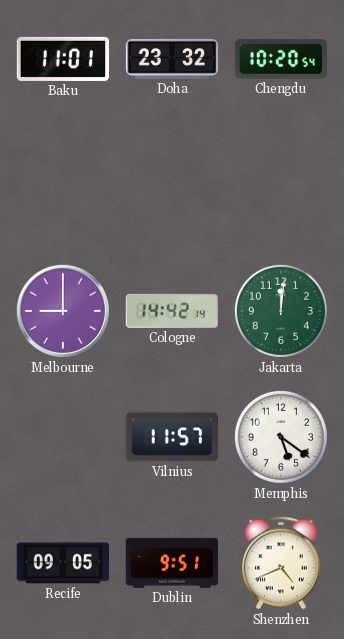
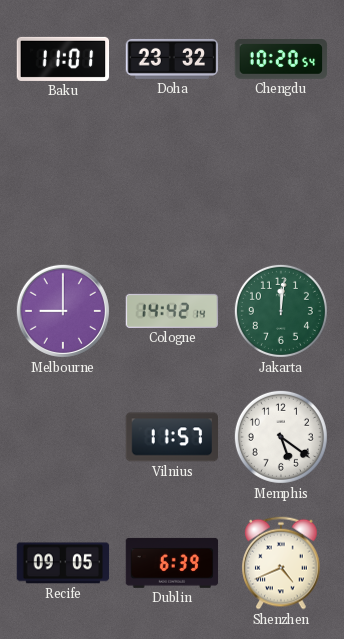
Dublin: 9:51 -> 6:39 (172, 563)
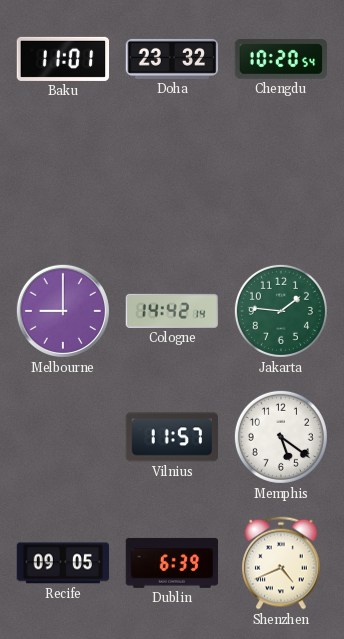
Jakarta: 12:01 -> 1:46 (281, 311)
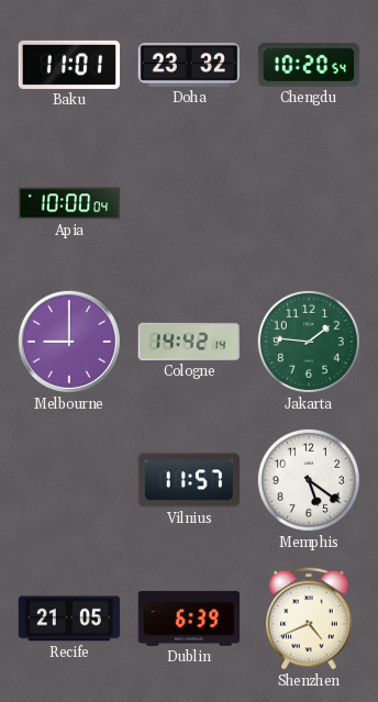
Apia: none -> 10:00 (69, 203)
Recife: 09:05 -> 21:05 (69, 619)
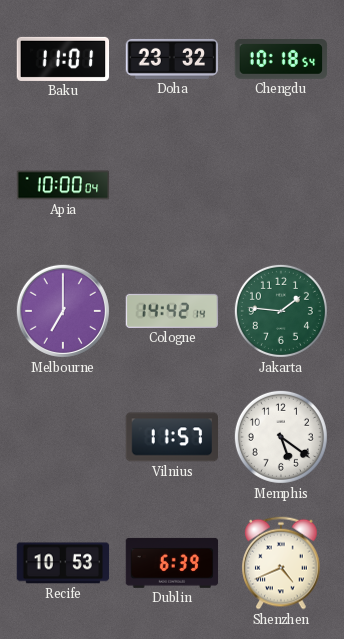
Chengdu: 10:20 -> 10:18 (281, 60)
Melbourne: 9:00 -> 7:00 (63, 311)
Recife: 21:05 -> 10:53 (63, 563)
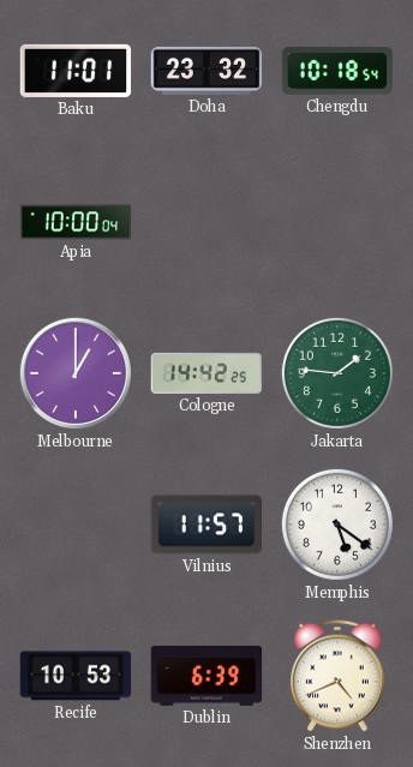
Melbourne: 7:00 -> 1:00 (76, 373)
Cologne: 14:42:14 -> 14:42:25 (206, 373)
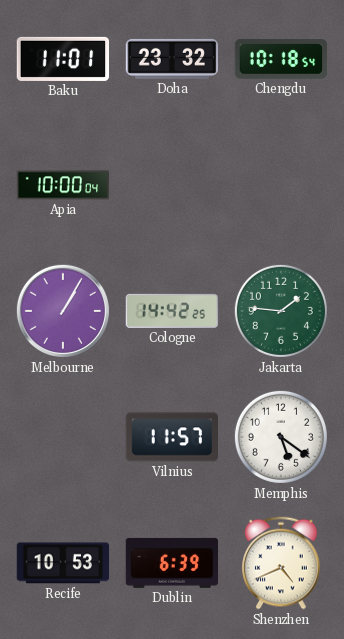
Melbourne: 1:00 -> 1:05 (63, 311)
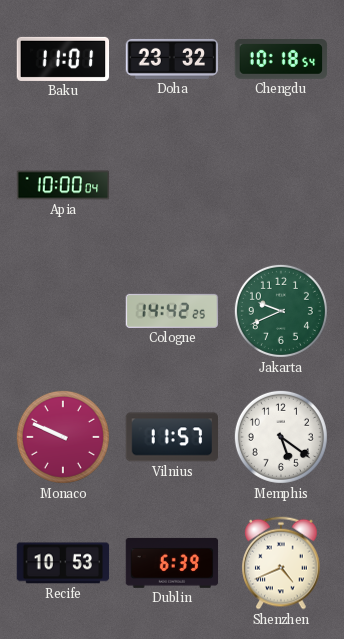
Melbourne: 1:05 -> none (63, 311)
Jakarta: 1:46 -> 9:41 (281, 311)
Monaco: none -> 9:49 (63, 437)
